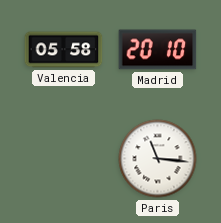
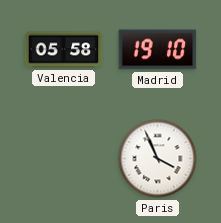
Madrid: 20:10 -> 19:10 (158, 50)
Paris: 11:16 -> 3:56 (158, 159)
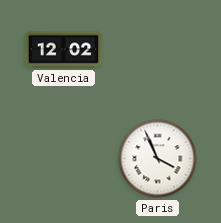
Valencia: 05:58 -> 12:02 (64, 50)
Madrid: 19:10 -> none (158, 50)
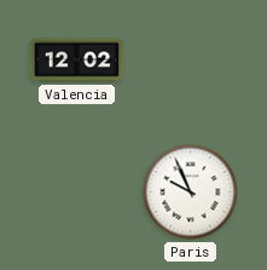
Paris: 3:56 -> 9:56 (191, 193)
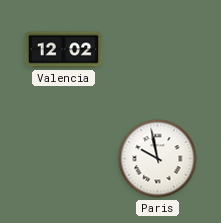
Paris: 9:56 -> 9:58 (158, 159)
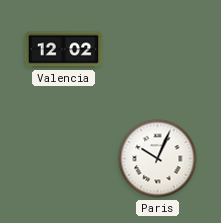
Paris: 9:58 -> 10:04 (158, 159)
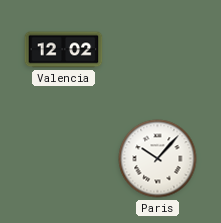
Paris: 10:04 -> 10:07 (158, 159)
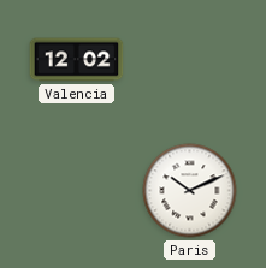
Paris: 10:07 -> 10:11 (190, 191)
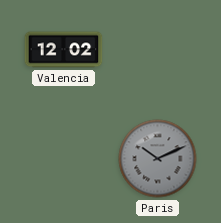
Paris dial: white -> grey (158, 159)
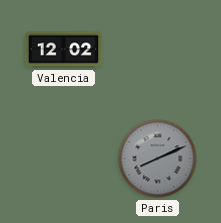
Paris: 10:11 -> 8:11 (158, 159)
